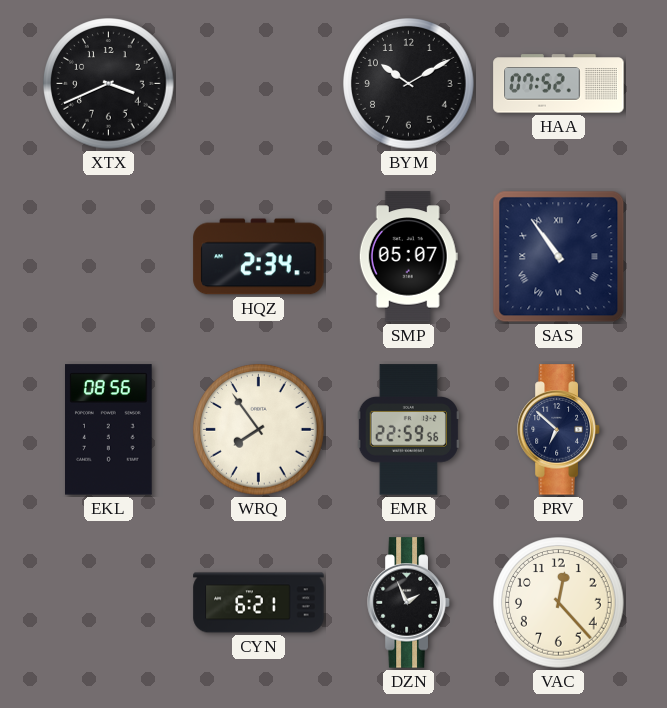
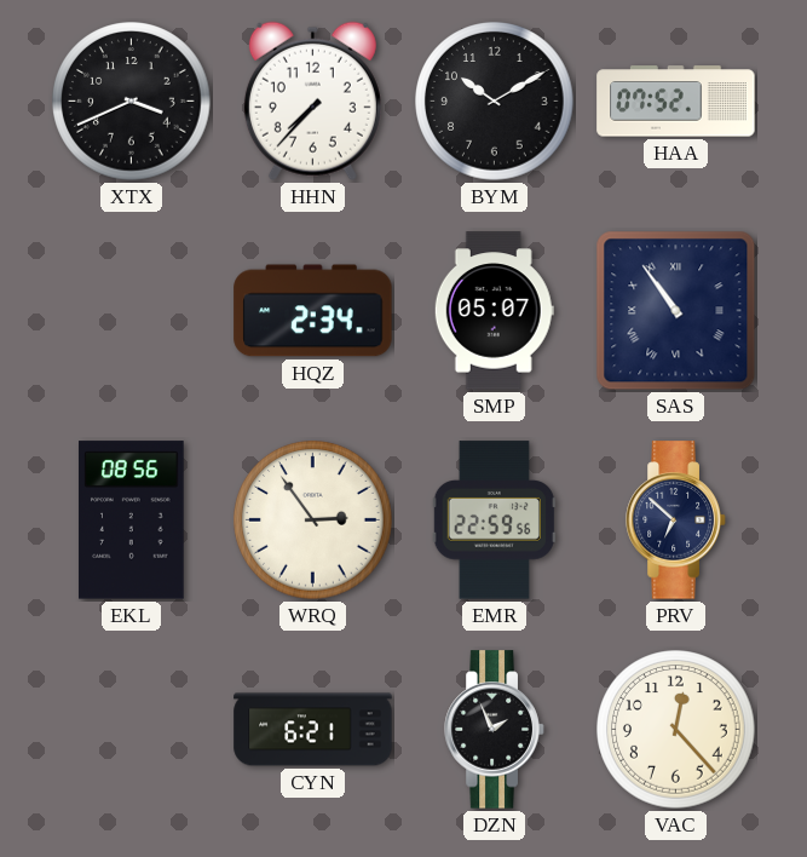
HHN: none -> 7:37 (312, 100)
WRQ: 7:54 -> 2:54 (313, 520)
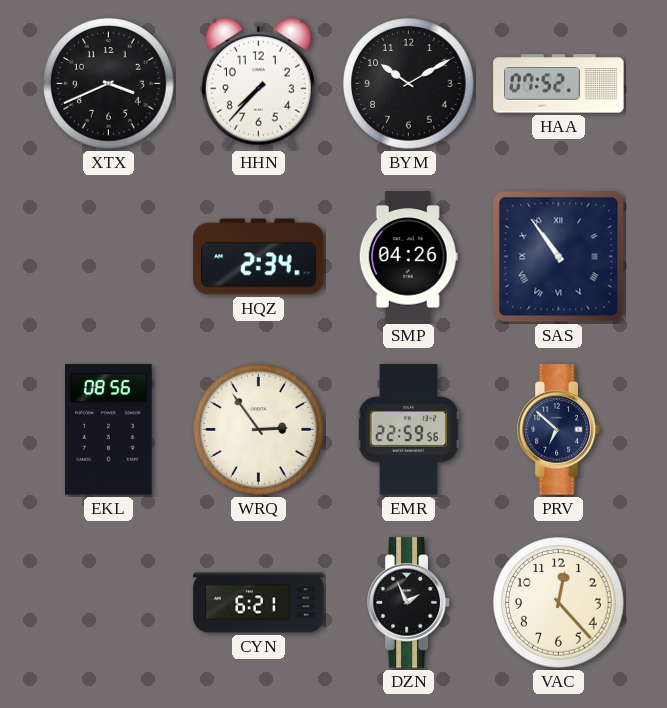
SMP: 05:07 -> 04:26 (408, 257)
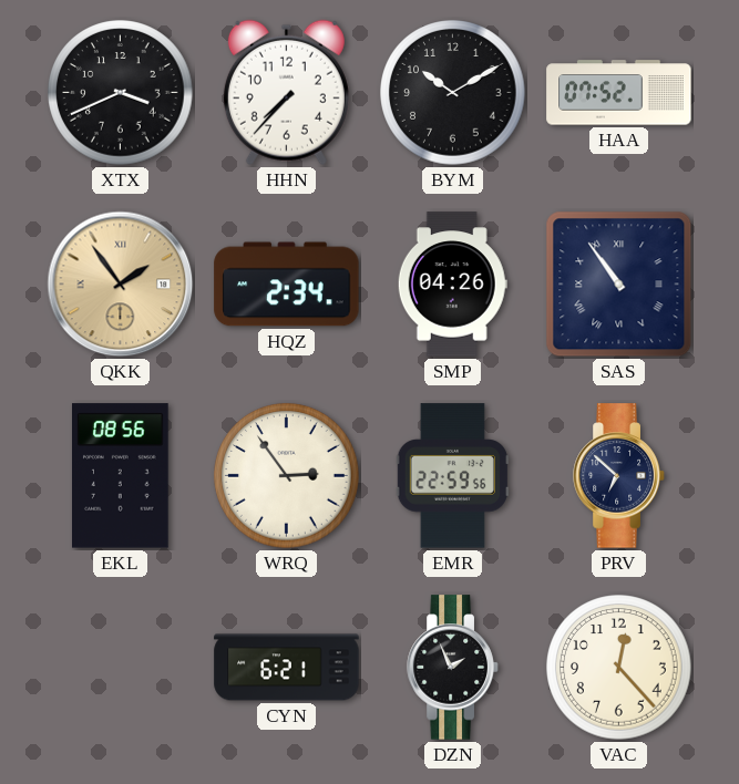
QKK: none -> 1:54 (121, 285)
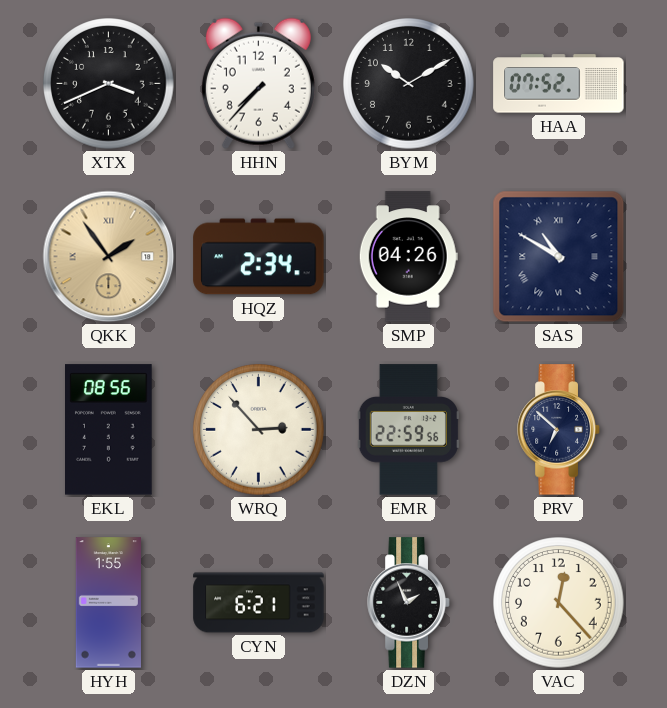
SAS: 10:54 -> 10:50 (559, 257)
WRQ: 2:54 -> 2:53 (259, 430)
HYH: none -> 1:55 (108, 603)
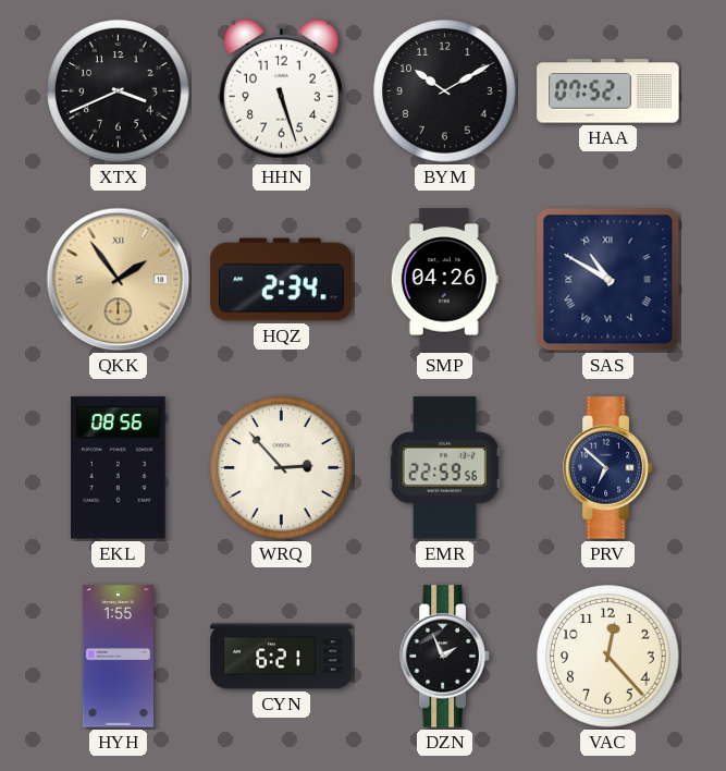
HHN: 7:37 -> 5:27 (281, 90)
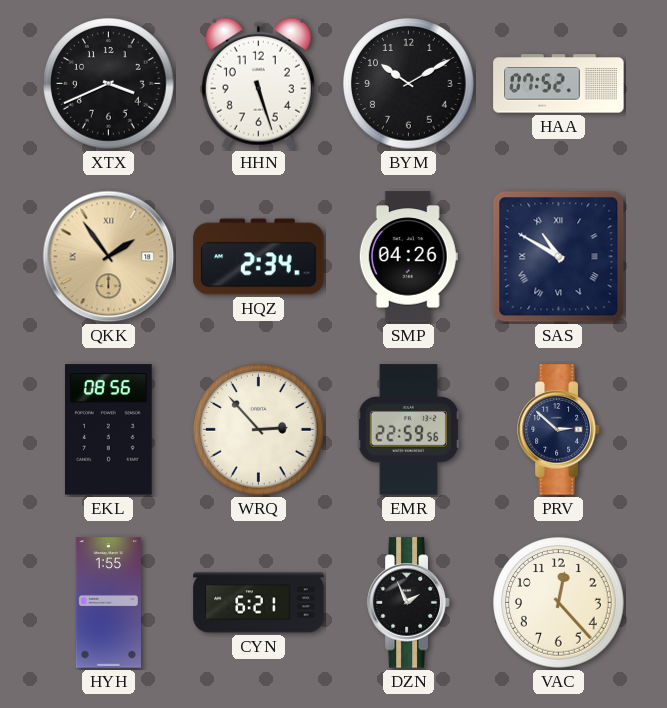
PRV: 6:52 -> 2:52 (559, 430)
